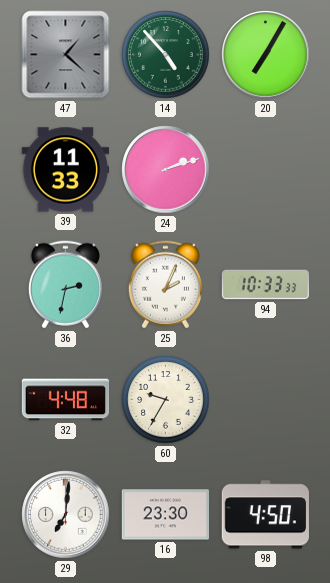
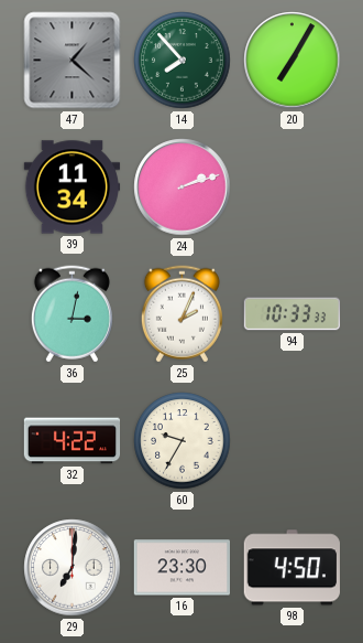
14: 4:53 -> 7:53 (183, 61)
39: 11:33 -> 11:34 (73, 187)
36: 2:32 -> 3:02 (71, 314)
32: 4:48 -> 4:22 (73, 441)
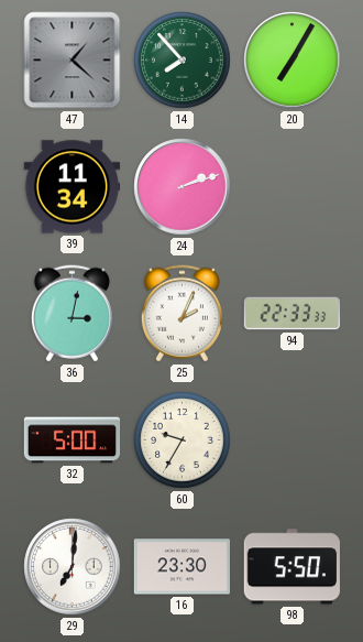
94: 10:33 -> 22:33 (293, 314)
32: 4:22 -> 5:00 (73, 440)
98: 4:50 -> 5:50 (291, 567)
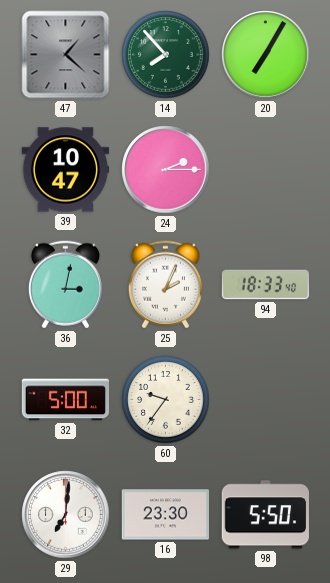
39: 11:34 -> 10:47 (66, 170)
24: 2:12 -> 2:15 (166, 170)
94: 22:33 -> 18:33 (266, 285)
60: 9:35 -> 9:36 (166, 400)
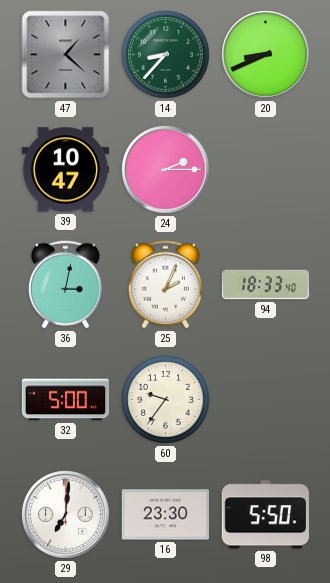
14: 7:53 -> 8:37 (166, 55)
20: 7:05 -> 8:41 (266, 55)
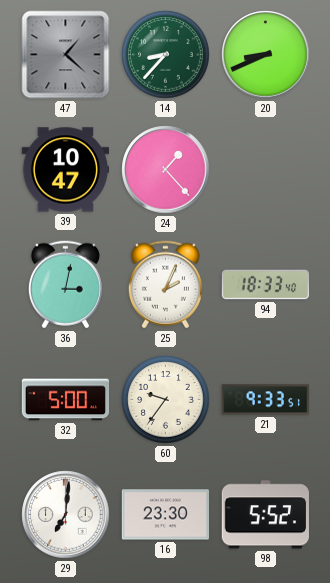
24: 2:15 -> 1:23 (166, 170)
21: none -> 9:33 (266, 400)
98: 5:50 -> 5:52 (265, 515)
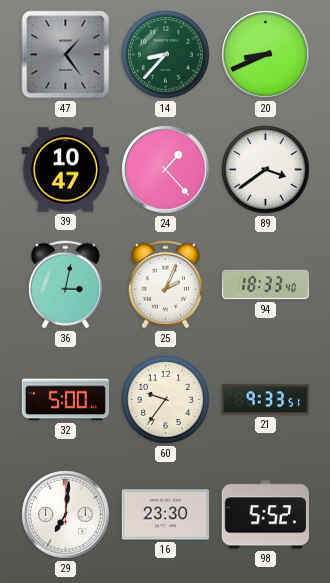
47: 1:22 -> 1:24 (66, 55)
89: none -> 3:39 (266, 170)
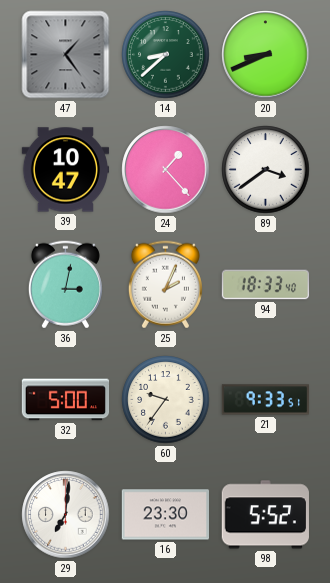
14: 8:37 -> 8:38 (166, 55)
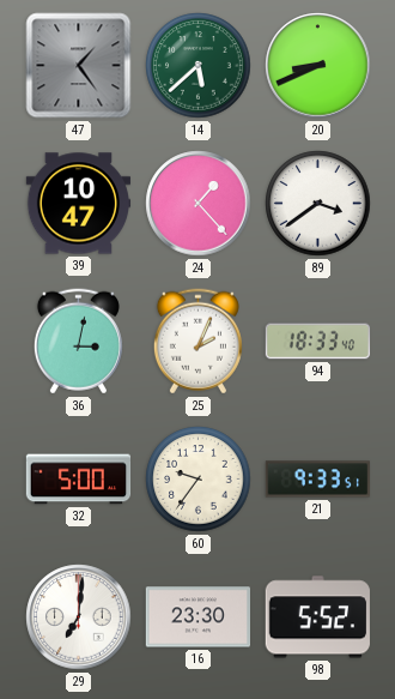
14: 8:38 -> 5:38 (199, 66)
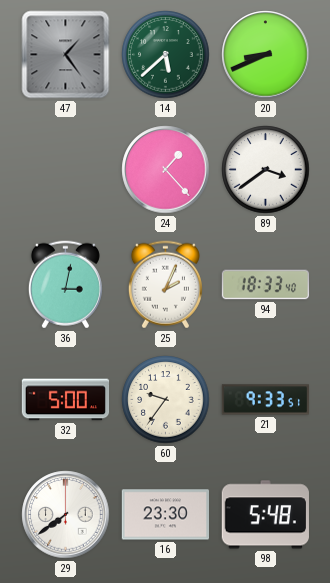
39: 10:47 -> none (79, 204)
29: 7:01 -> 7:39 (66, 515)
98: 5:52 -> 5:48 (265, 515)
